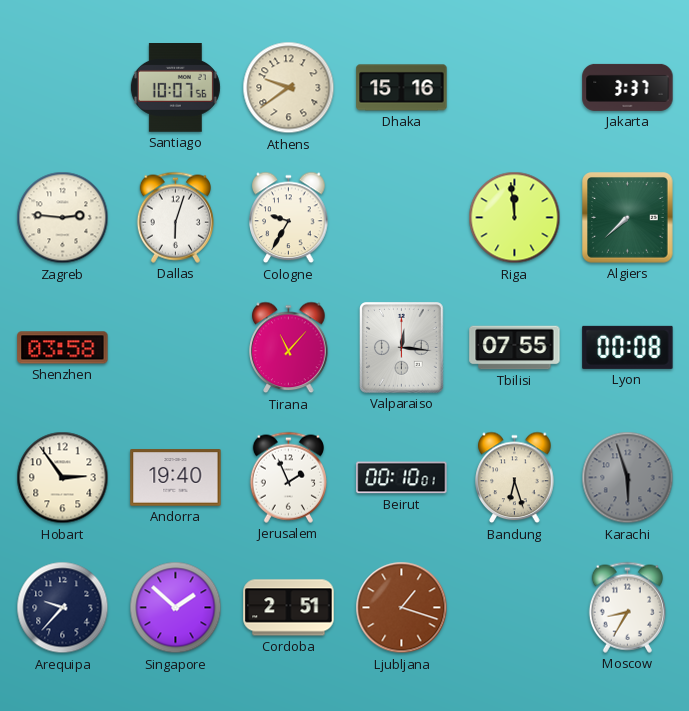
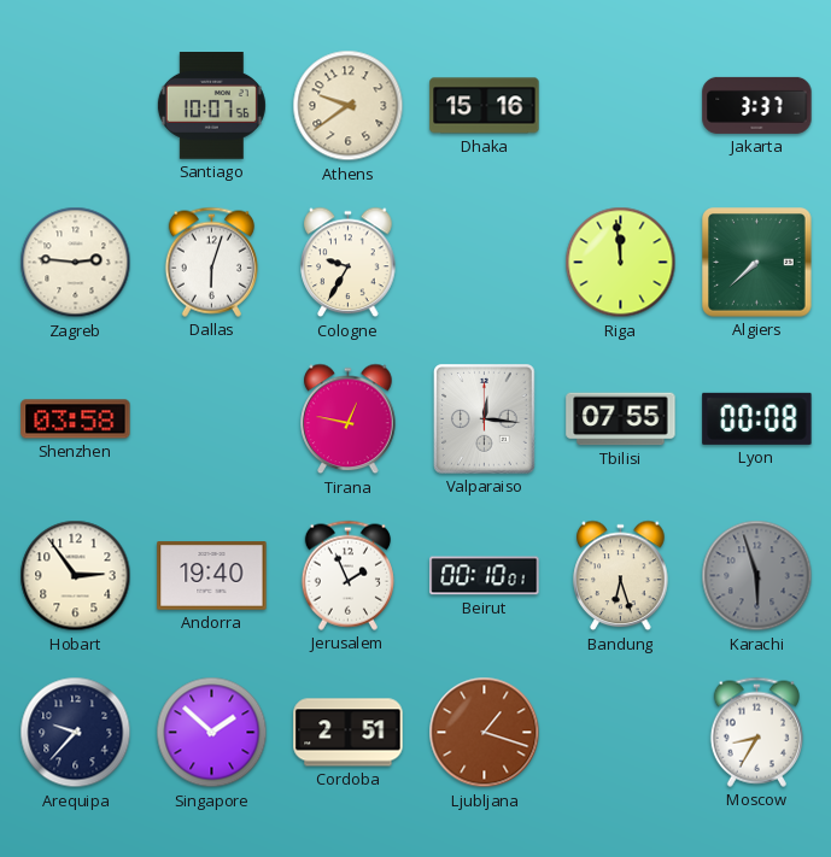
Tirana: 11:07 -> 12:47 (349, 419)
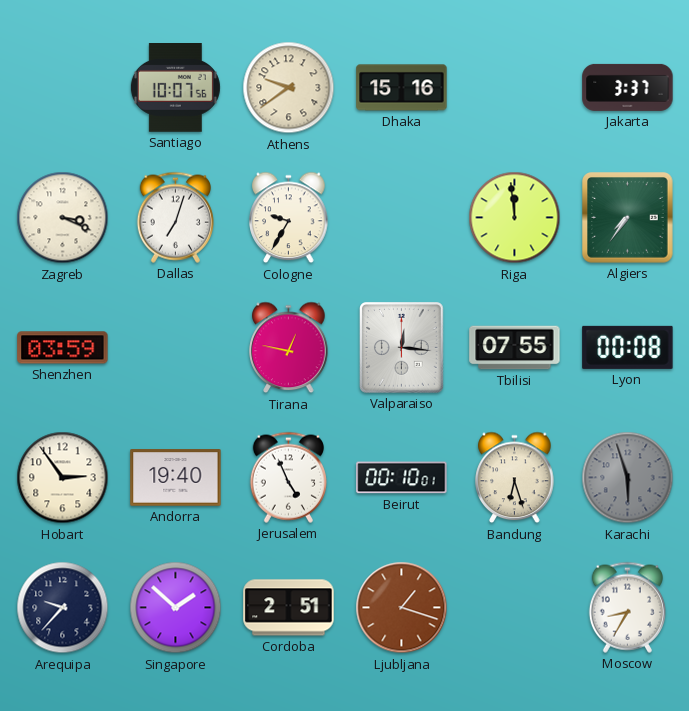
Zagreb: 2:46 -> 3:19 (63, 218)
Dallas: 6:03 -> 7:03 (175, 217)
Algiers: 7:38 -> 7:36 (628, 218)
Shenzhen: 03:58 -> 03:59 (63, 348)
Jerusalem: 1:56 -> 4:56 (288, 477)
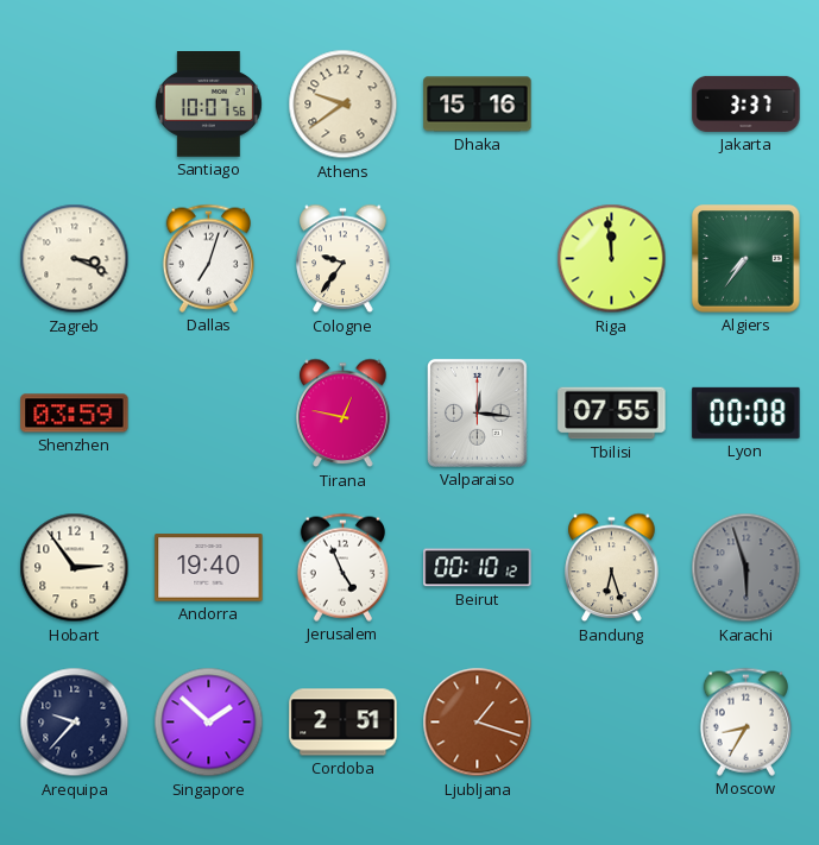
Cologne: 9:35 -> 9:36 (344, 259)
Beirut: 00:10:01 -> 00:10:12 (478, 568)
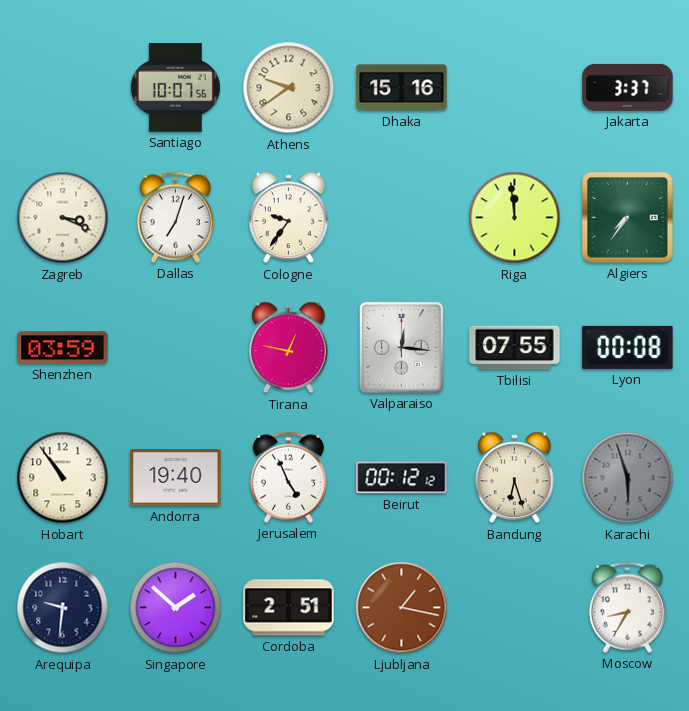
Hobart: 2:54 -> 10:54 (63, 478)
Beirut: 00:10 -> 00:12 (402, 478)
Arequipa: 9:37 -> 9:31 (63, 608)
Ljubljana: 1:18 -> 1:17 (402, 608)
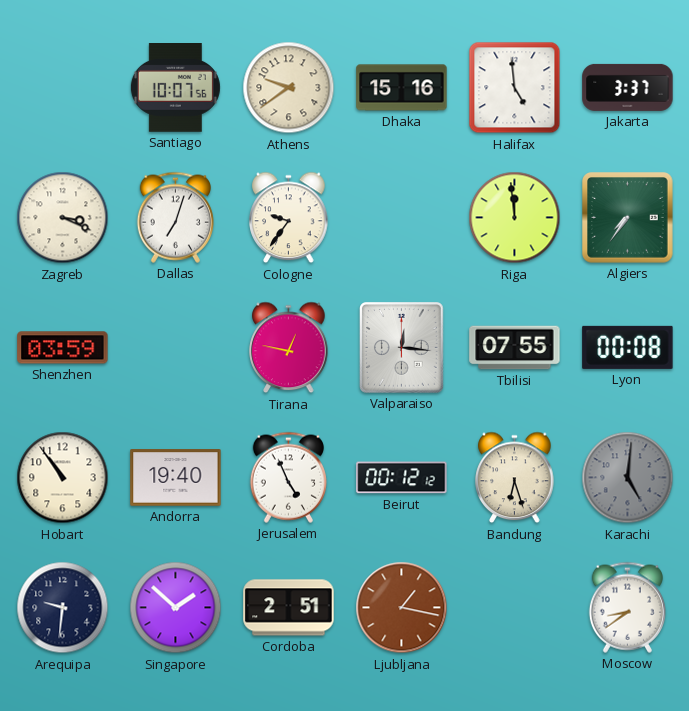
Halifax: none -> 4:59 (515, 88)
Karachi: 5:57 -> 5:01 (628, 478)
Moscow: 8:35 -> 8:39 (627, 607)
